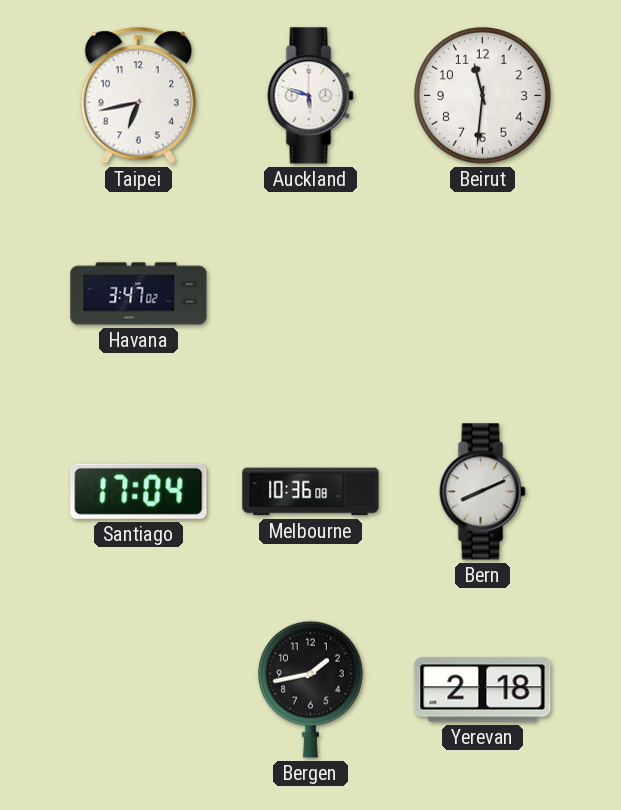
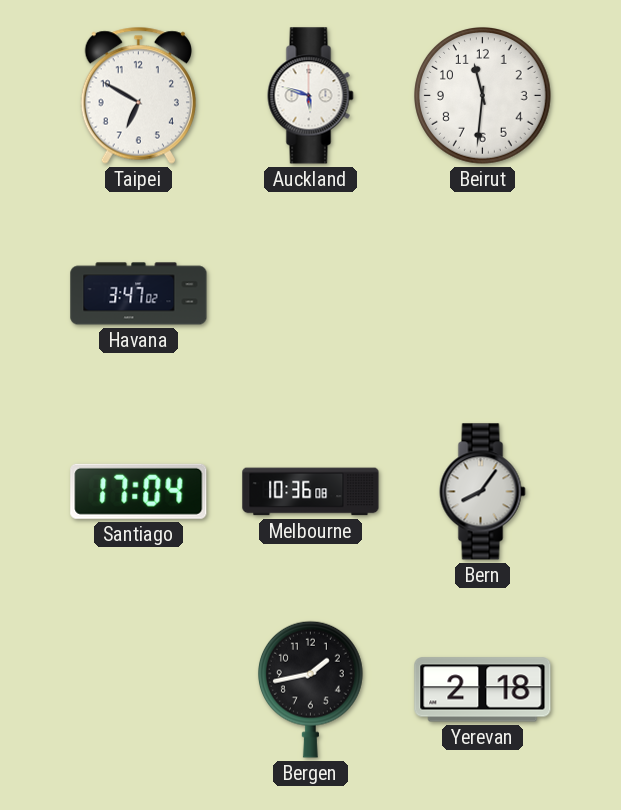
Taipei: 6:43 -> 6:50 (138, 95)
Bern: 8:11 -> 8:06 (483, 492)
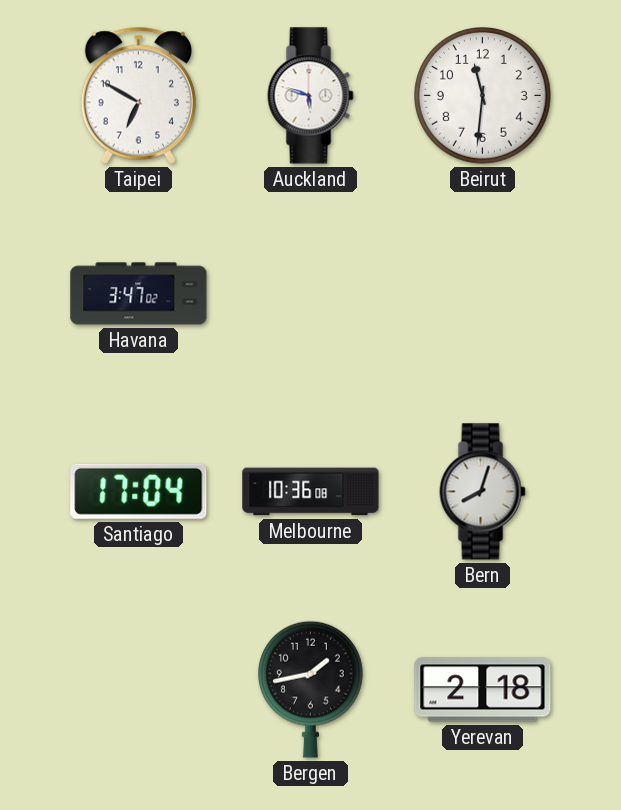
Bern: 8:06 -> 8:03 (483, 492)
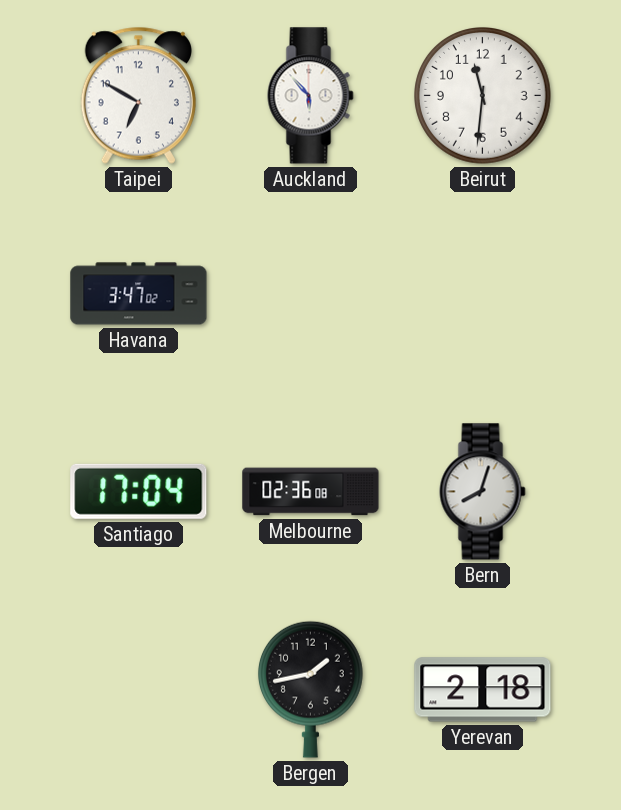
Auckland: 5:48 -> 5:53 (311, 96)
Melbourne: 10:36 -> 02:36 (311, 492)
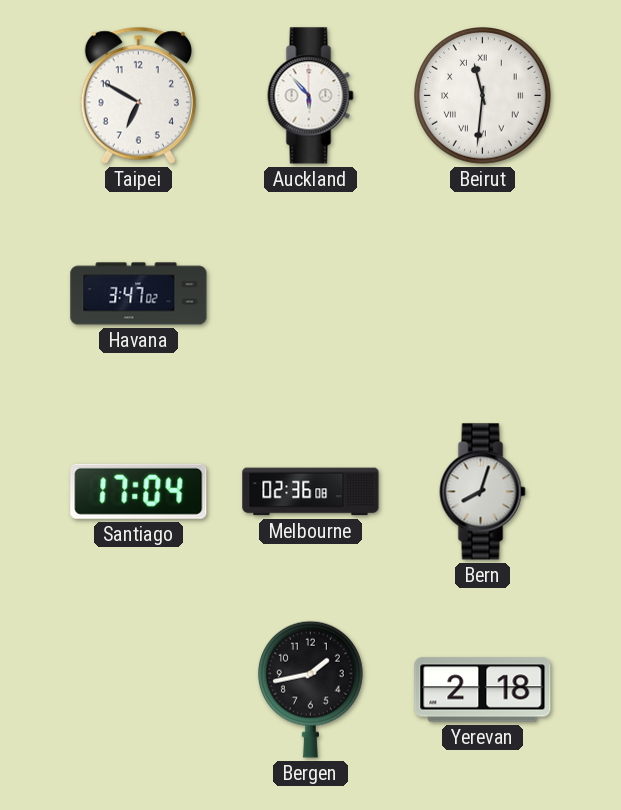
Beirut numerals: Arabic -> Roman (483, 96)
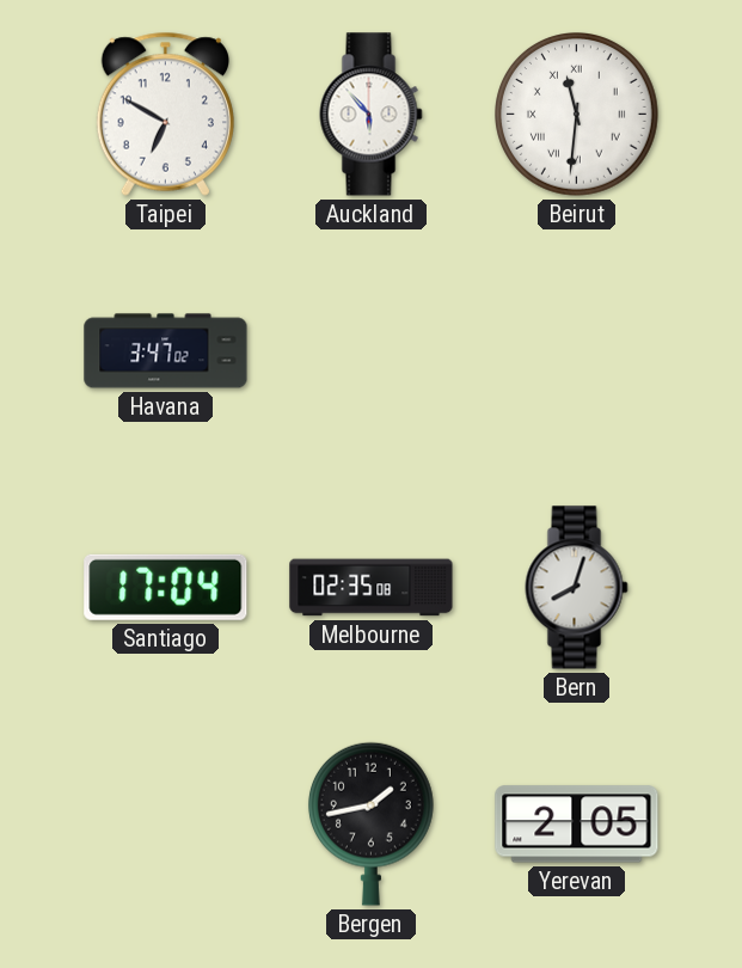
Melbourne: 02:36 -> 02:35 (372, 588)
Yerevan: 2:18 -> 2:05 (577, 825)
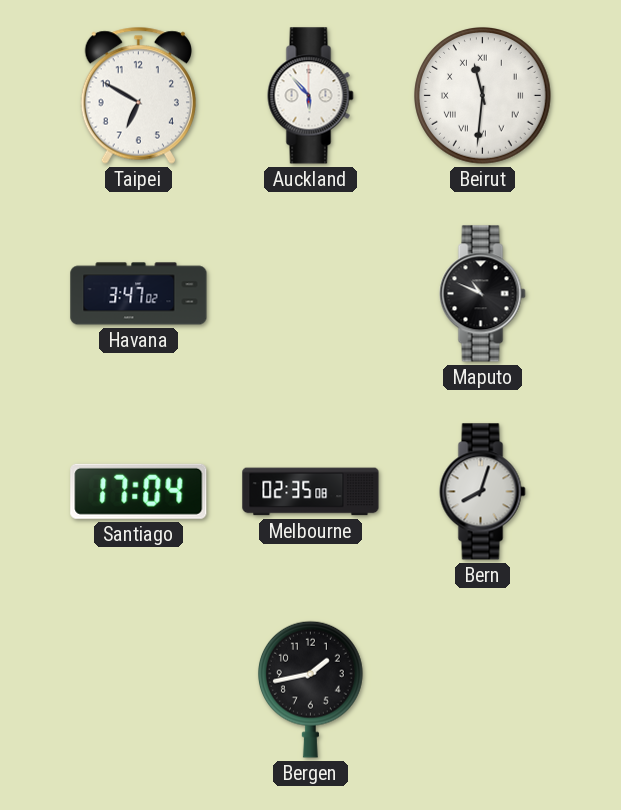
Maputo: none -> 10:49 (483, 294)
Yerevan: 2:05 -> none (577, 825)
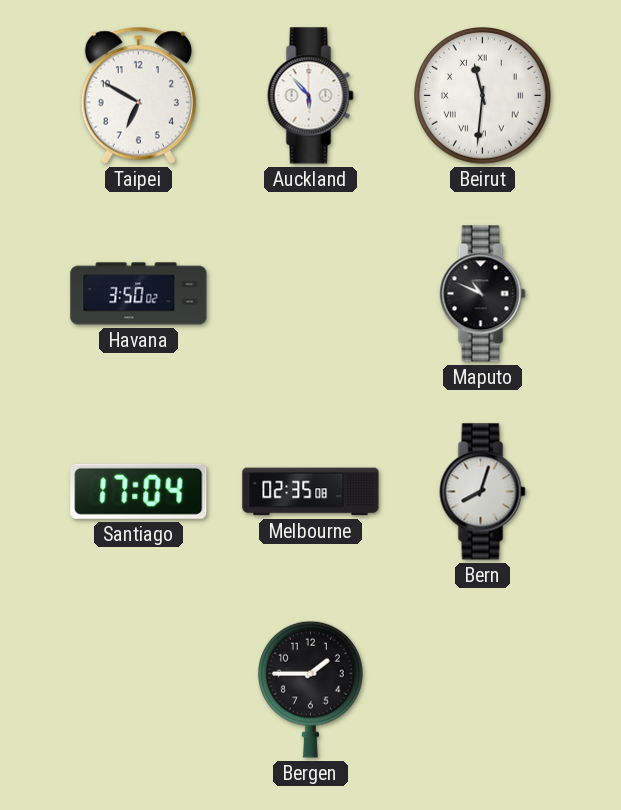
Havana: 3:47 -> 3:50 (139, 294)
Bergen: 1:43 -> 1:45 (310, 689)
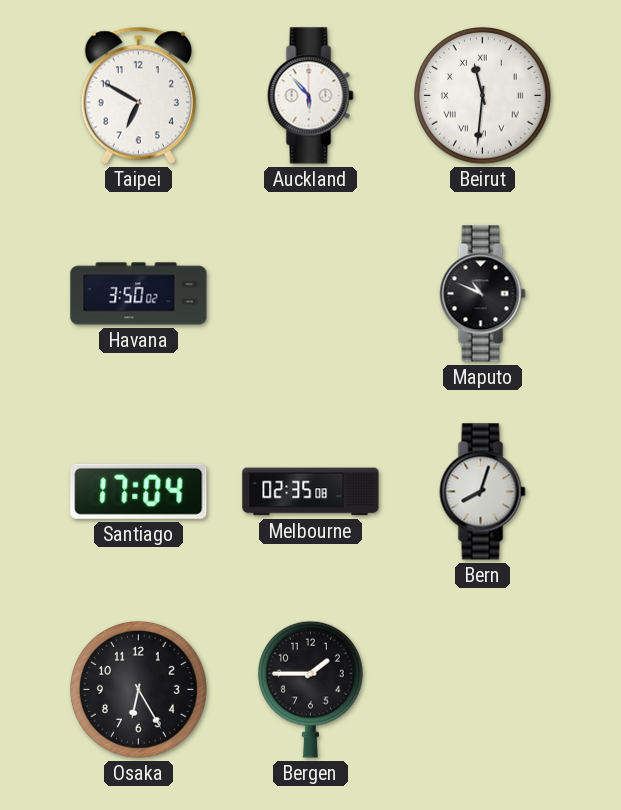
Osaka: none -> 6:25 (139, 690)
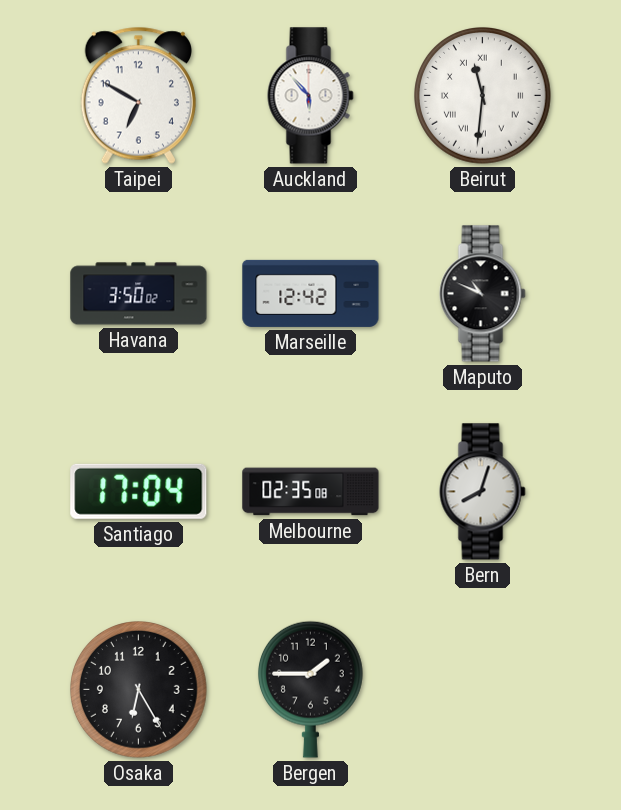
Marseille: none -> 12:42 (311, 293)
